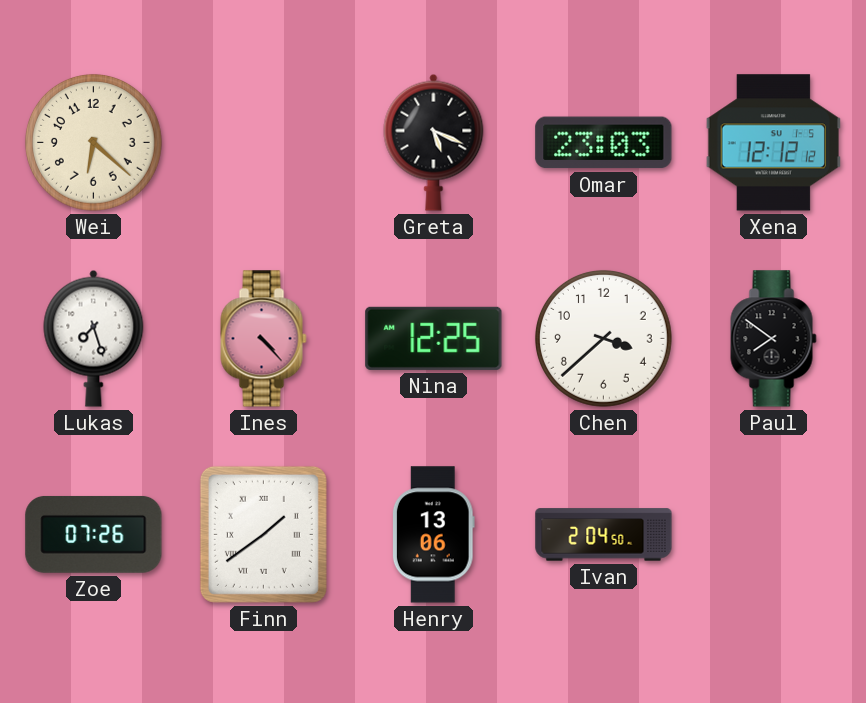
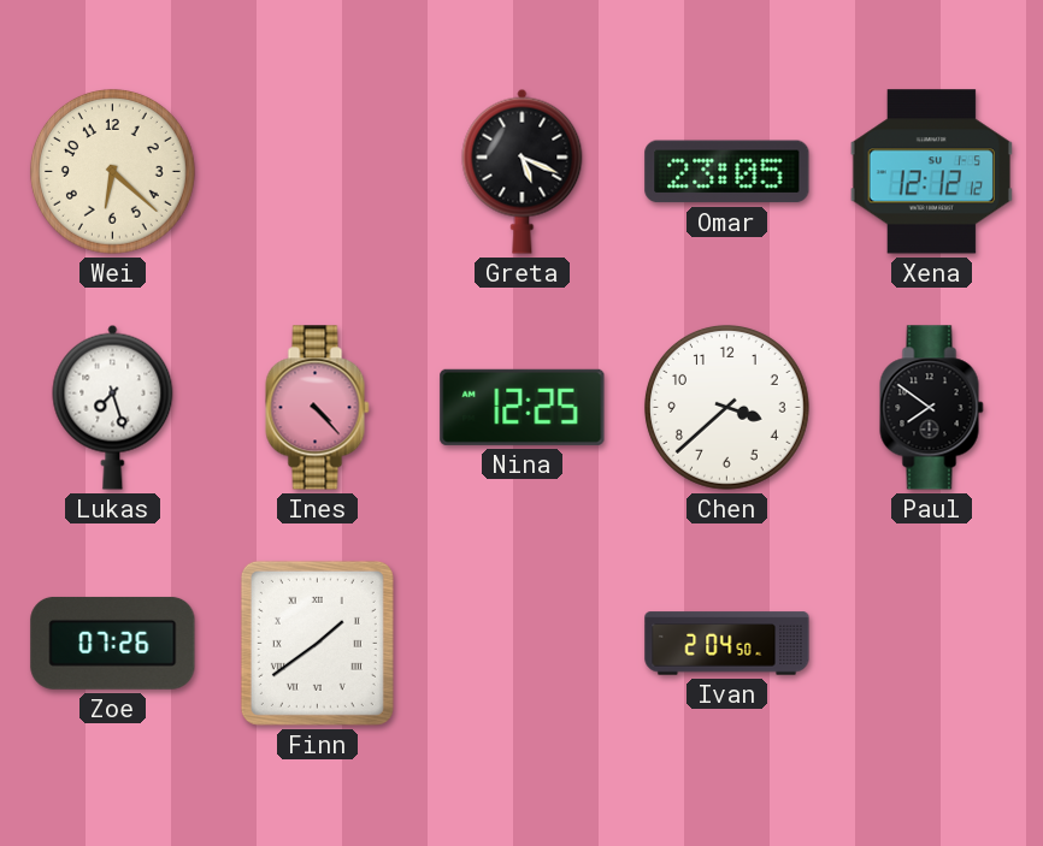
Omar: 23:03 -> 23:05 (727, 172)
Henry: 13:06 -> none (433, 535)
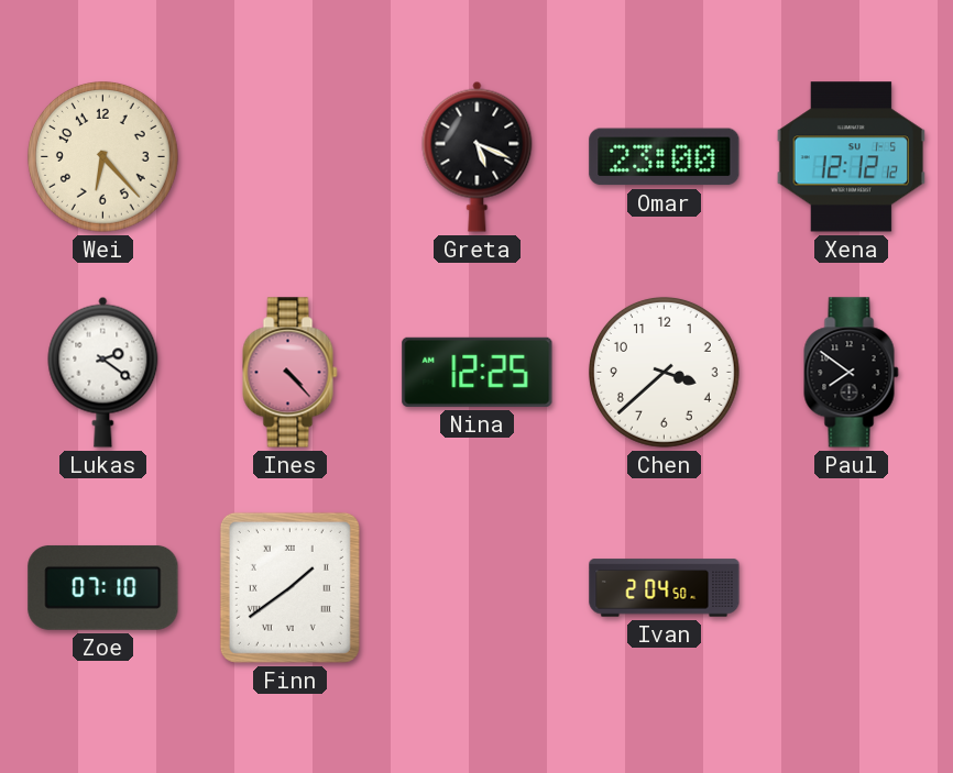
Wei: 6:22 -> 6:23 (102, 157)
Omar: 23:05 -> 23:00 (665, 157)
Lukas: 7:27 -> 2:21 (103, 372)
Zoe: 07:26 -> 07:10 (103, 587)
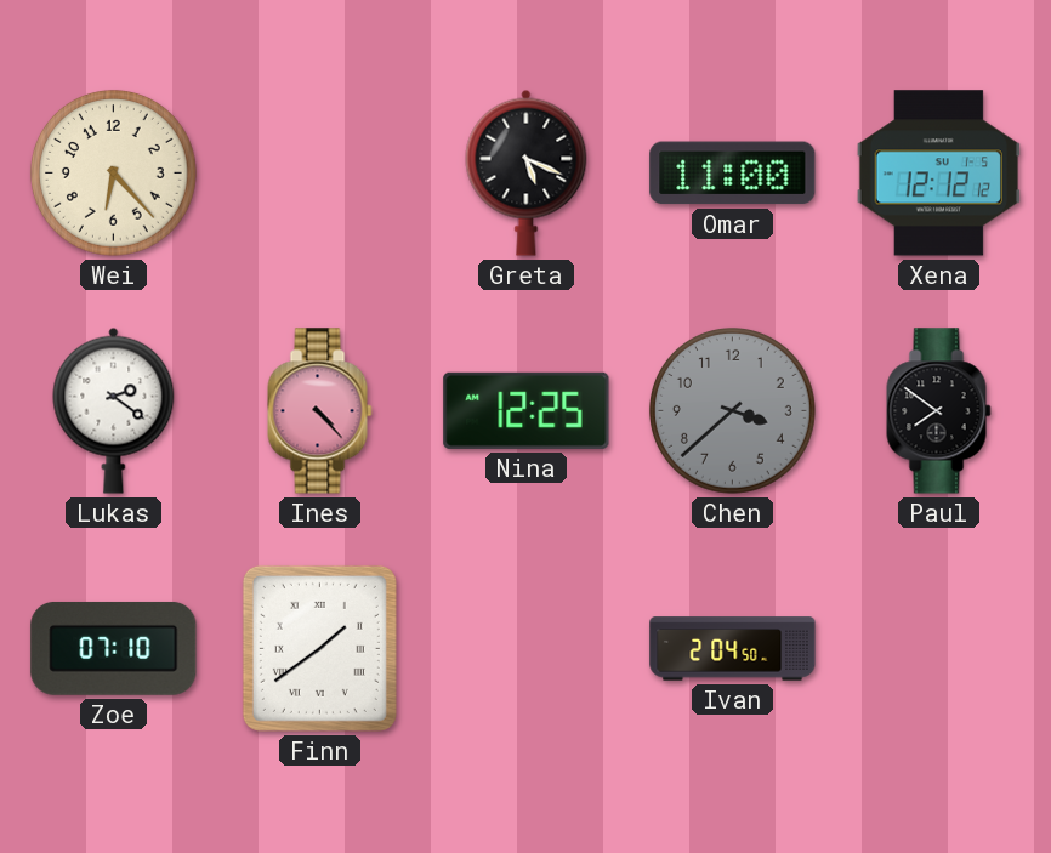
Omar: 23:00 -> 11:00 (733, 174)
Chen dial: white -> grey (732, 411)
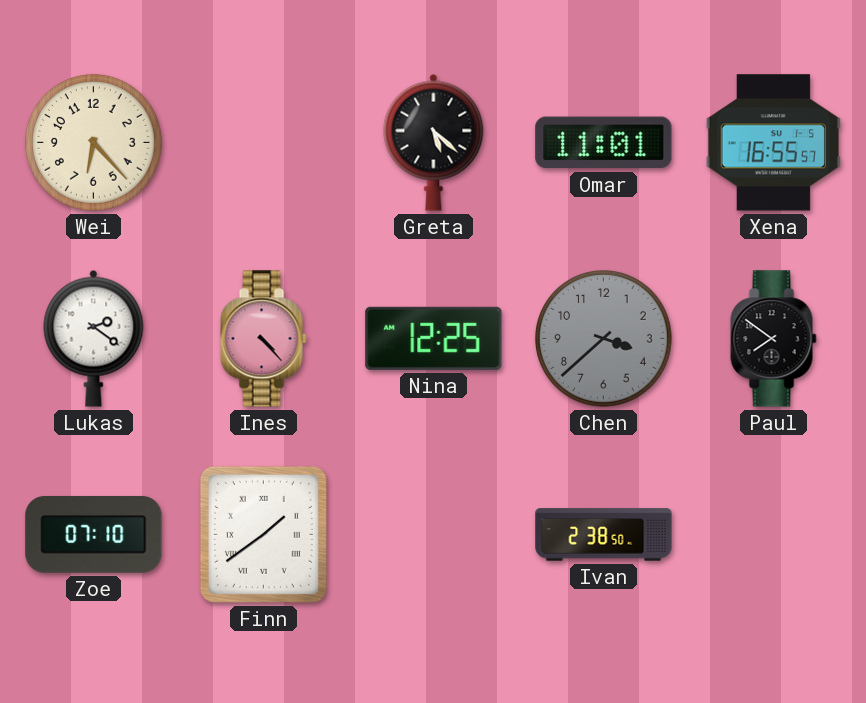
Greta: 5:19 -> 5:22 (434, 142)
Omar: 11:00 -> 11:01 (604, 143)
Xena: 12:12 -> 16:55 (773, 143)
Ivan: 2:04 -> 2:38 (604, 535)
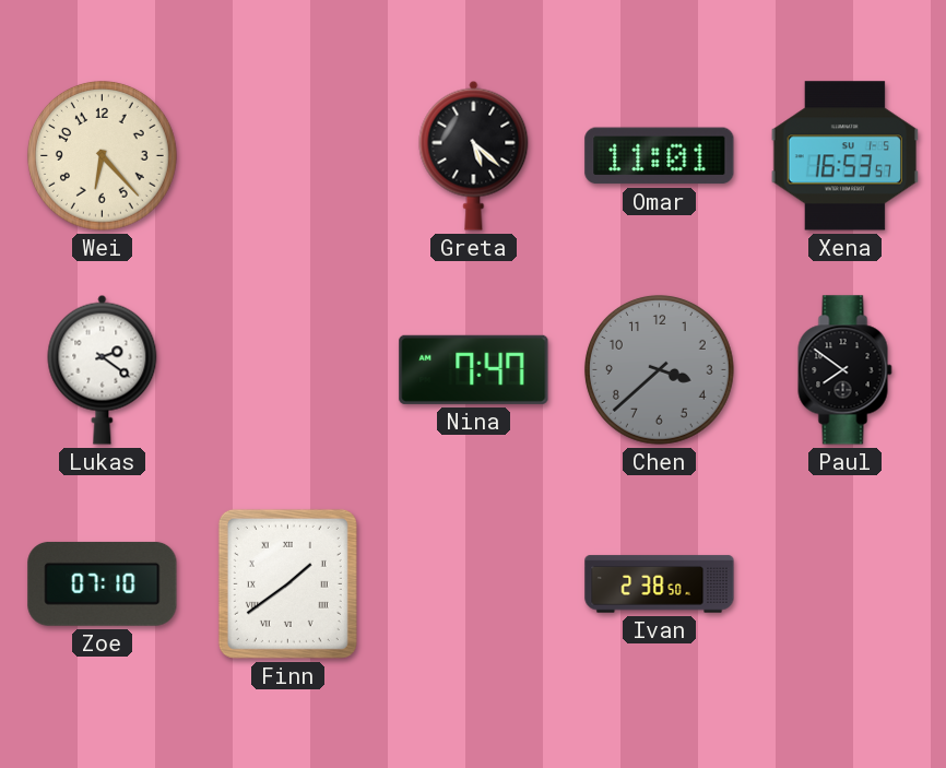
Xena: 16:55 -> 16:53 (844, 156)
Ines: 4:23 -> none (264, 339)
Nina: 12:25 -> 7:47 (474, 369)
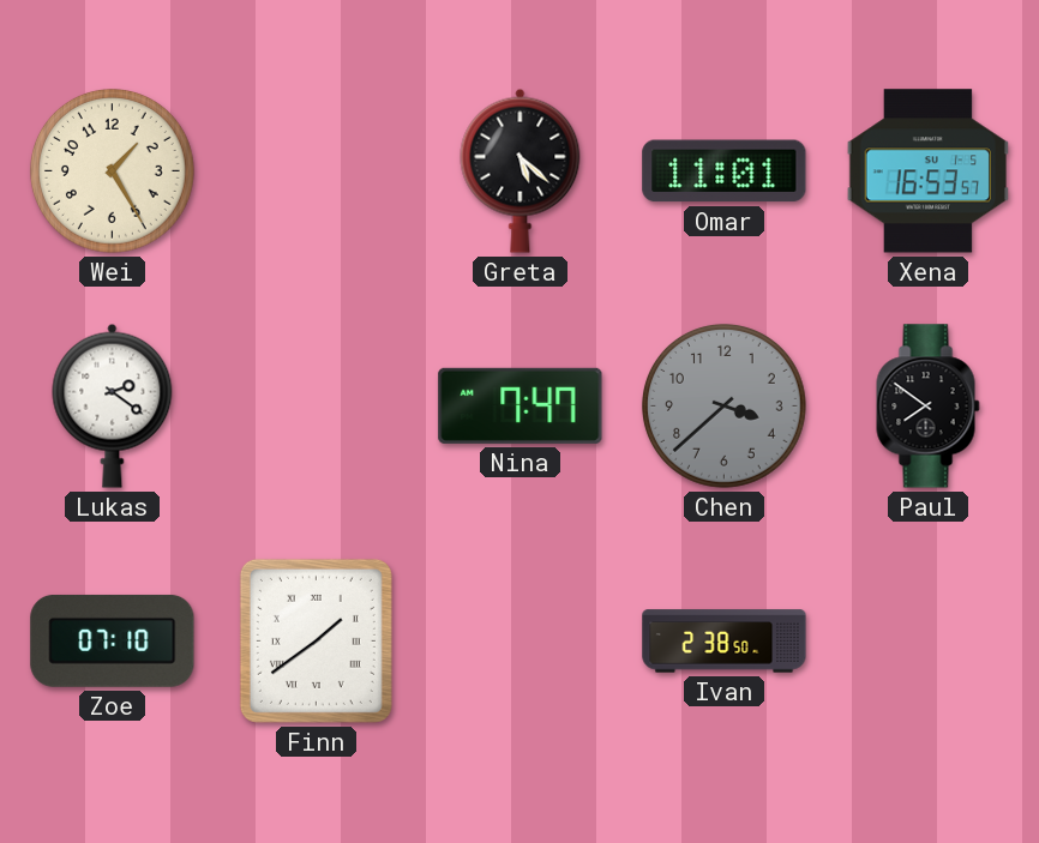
Wei: 6:23 -> 1:25 (112, 171)
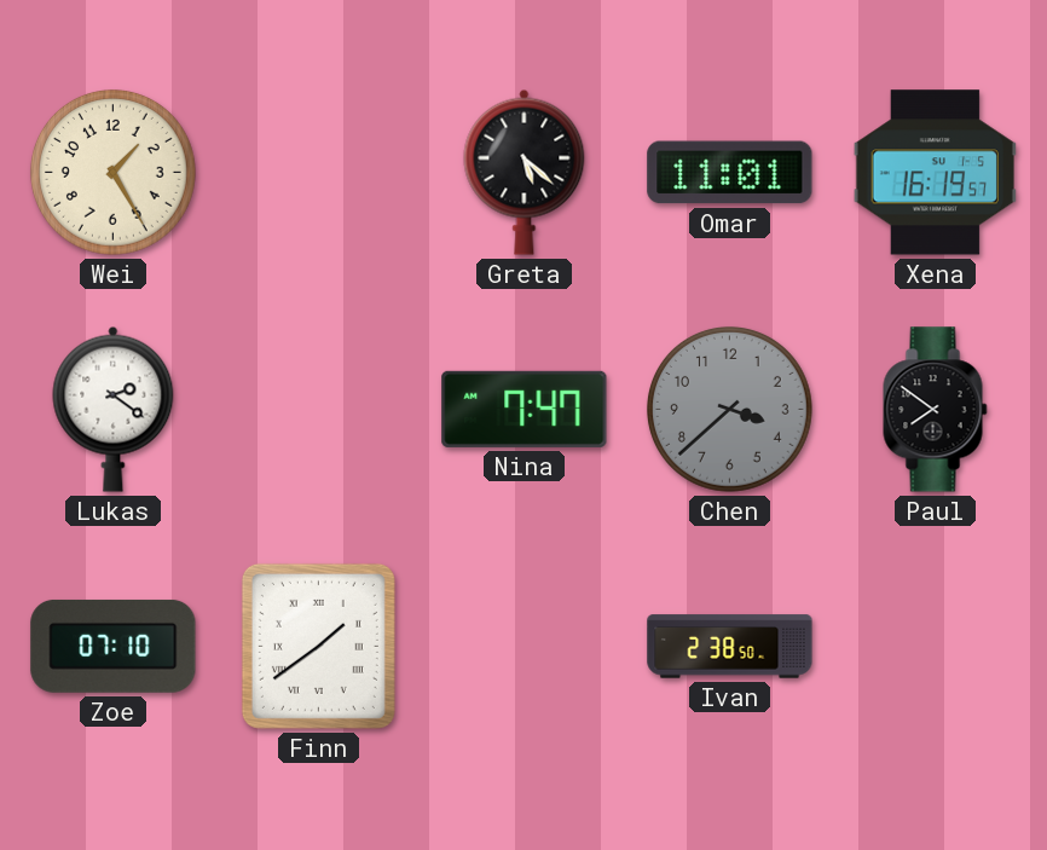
Xena: 16:53 -> 16:19 (935, 173)
